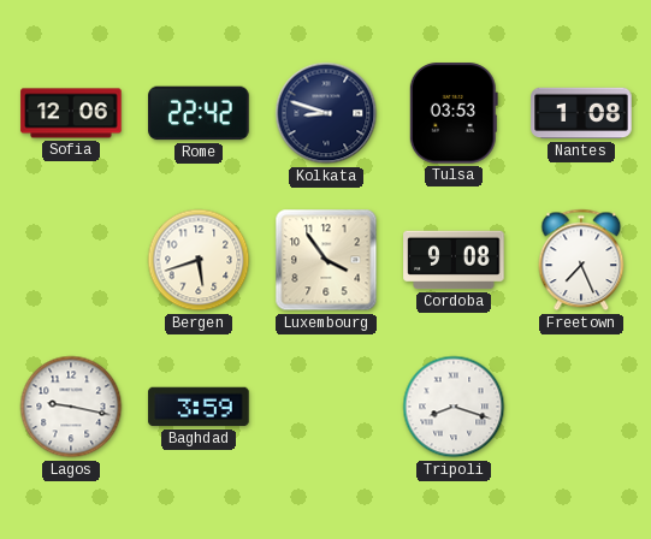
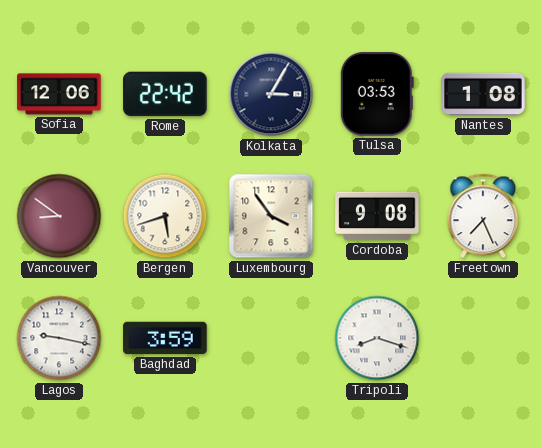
Kolkata: 8:48 -> 3:05 (271, 94)
Vancouver: none -> 8:51 (59, 216)
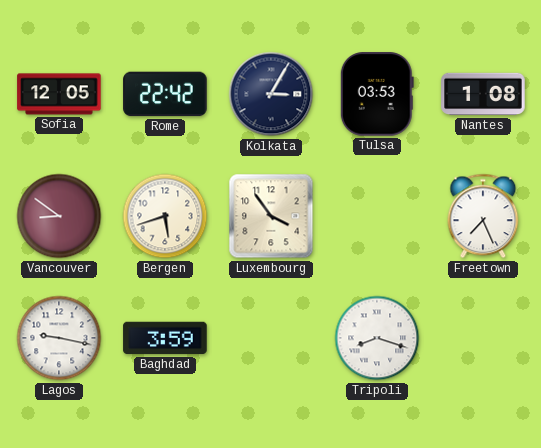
Sofia: 12:06 -> 12:05 (59, 94)
Cordoba: 9:08 -> none (377, 216)
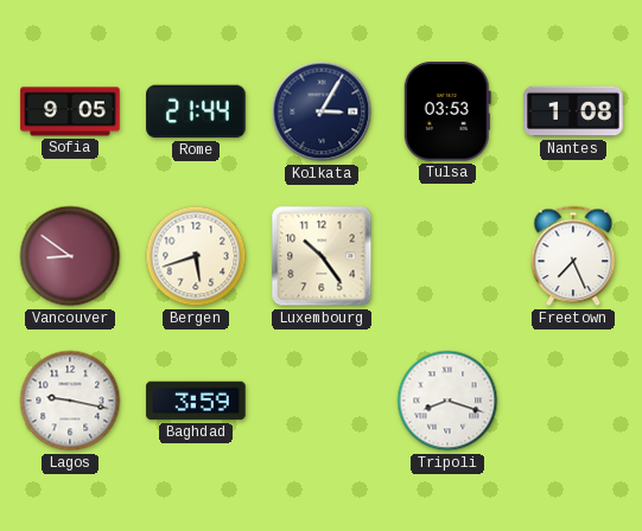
Sofia: 12:05 -> 9:05 (70, 111)
Rome: 22:42 -> 21:44 (196, 111)
Luxembourg: 3:54 -> 10:24 (322, 256)
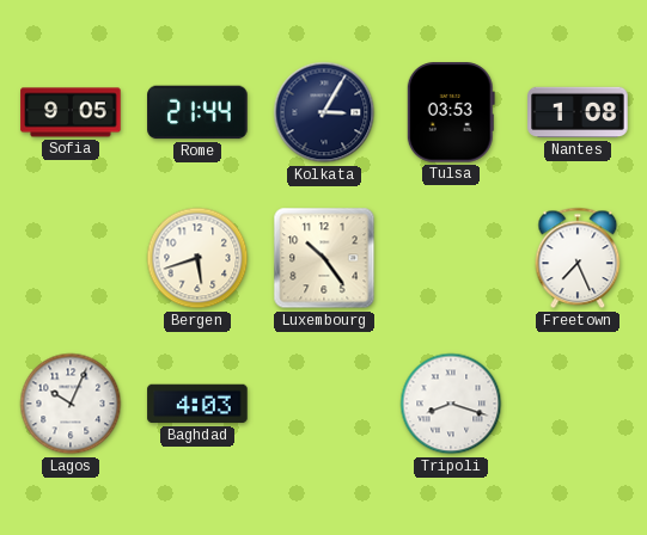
Vancouver: 8:51 -> none (70, 256)
Lagos: 9:17 -> 10:04 (71, 404)
Baghdad: 3:59 -> 4:03 (197, 404)
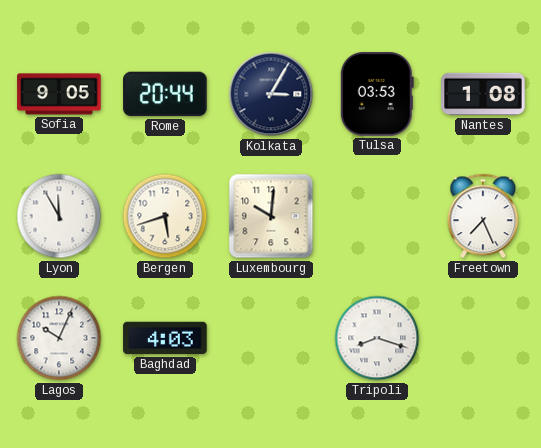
Rome: 21:44 -> 20:44 (165, 94)
Lyon: none -> 11:55 (59, 216)
Luxembourg: 10:24 -> 10:01 (271, 216)
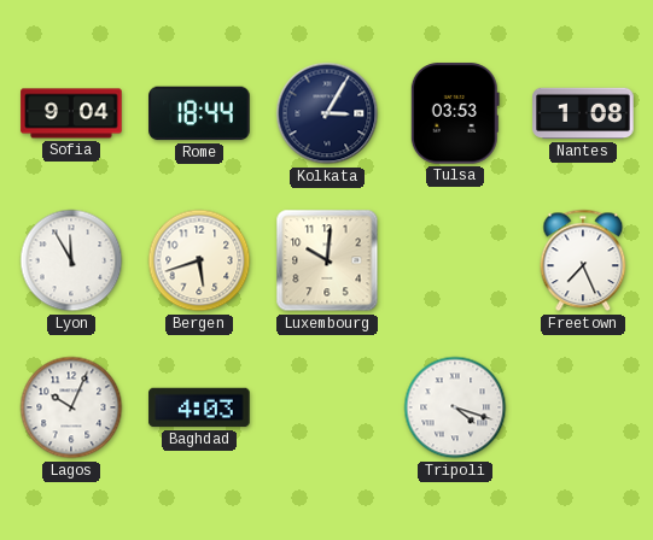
Sofia: 9:05 -> 9:04 (71, 113)
Rome: 20:44 -> 18:44 (199, 113)
Tripoli: 8:18 -> 4:18 (455, 407)
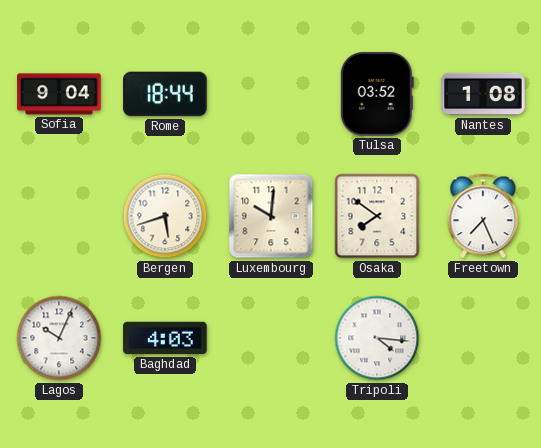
Kolkata: 3:05 -> none (327, 113)
Tulsa: 03:53 -> 03:52 (377, 94)
Lyon: 11:55 -> none (71, 260)
Osaka: none -> 7:51 (377, 216)
Tripoli: 4:18 -> 4:16 (377, 338)
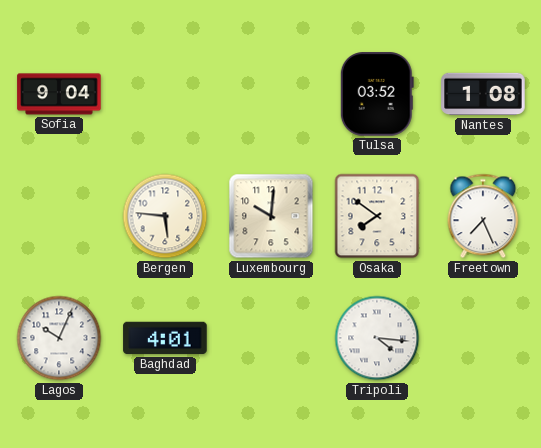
Rome: 18:44 -> none (165, 94)
Bergen: 5:42 -> 5:46 (165, 216)
Baghdad: 4:03 -> 4:01 (165, 338)
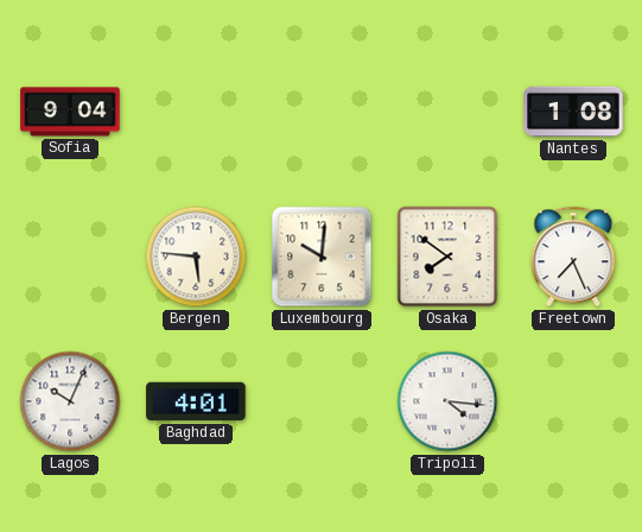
Tulsa: 03:52 -> none (377, 94)
